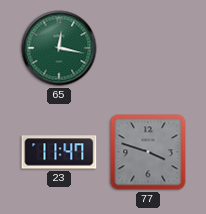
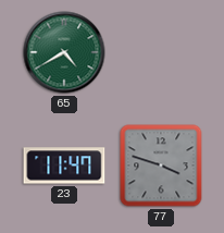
65: 12:17 -> 4:40 (64, 52)
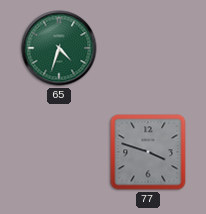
65: 4:40 -> 4:33 (59, 48)
23: 11:47 -> none (64, 165)
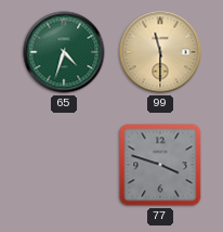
99: none -> 11:30 (160, 52)
